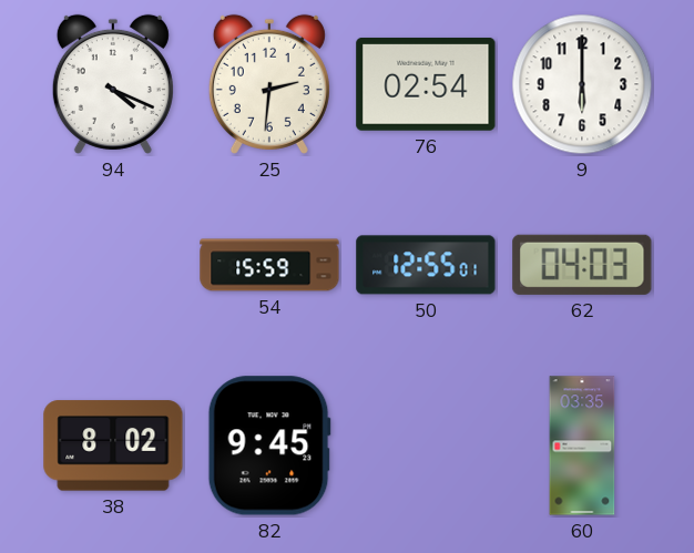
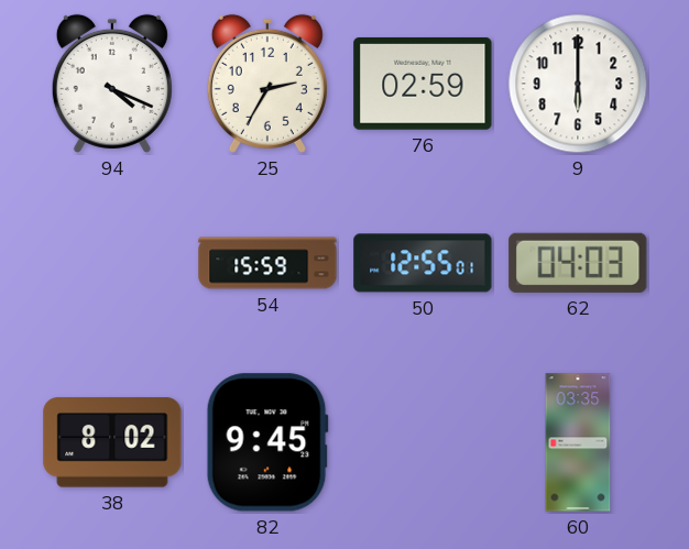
25: 2:31 -> 2:35 (267, 84)
76: 02:54 -> 02:59 (423, 84)
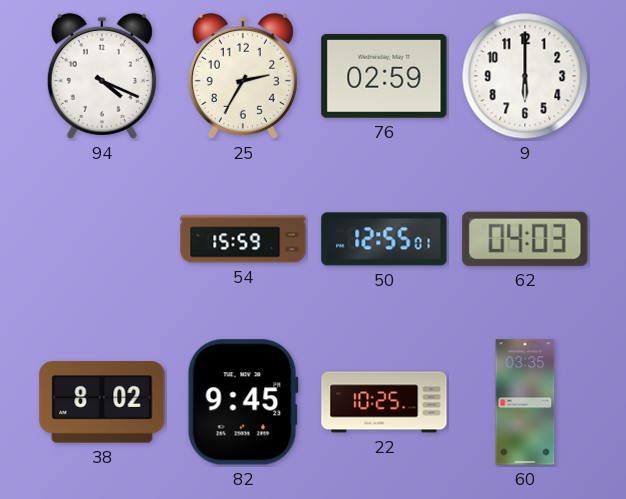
22: none -> 10:25 (384, 402)
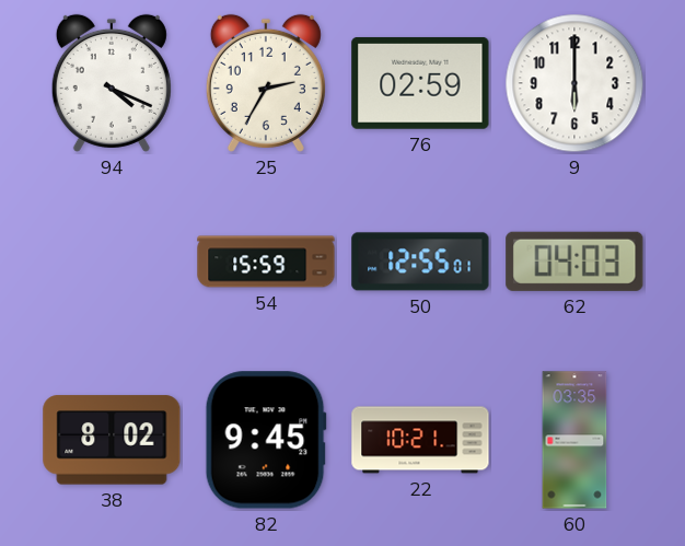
22: 10:25 -> 10:21 (420, 440)
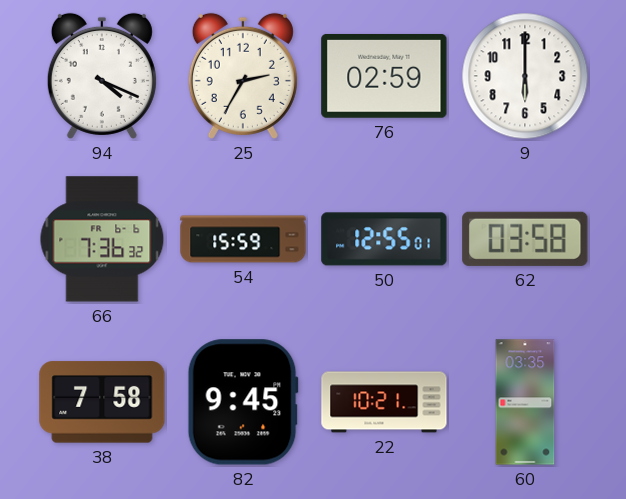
66: none -> 7:36 (102, 239)
62: 04:03 -> 03:58 (525, 239)
38: 8:02 -> 7:58 (102, 402)
